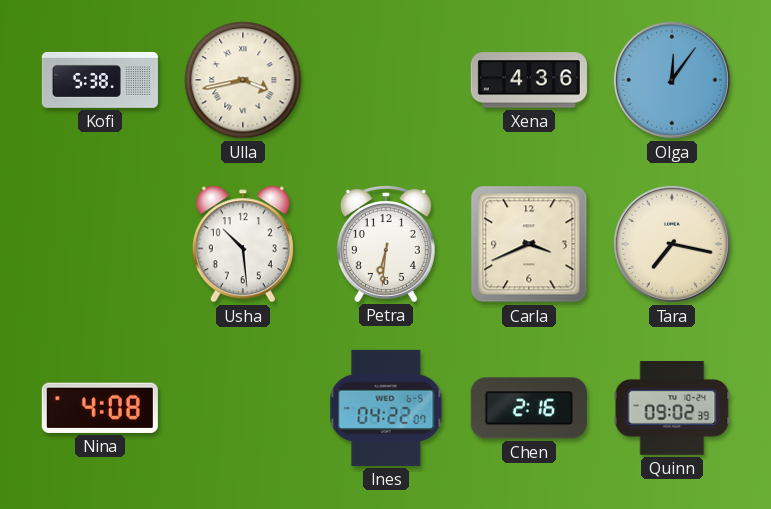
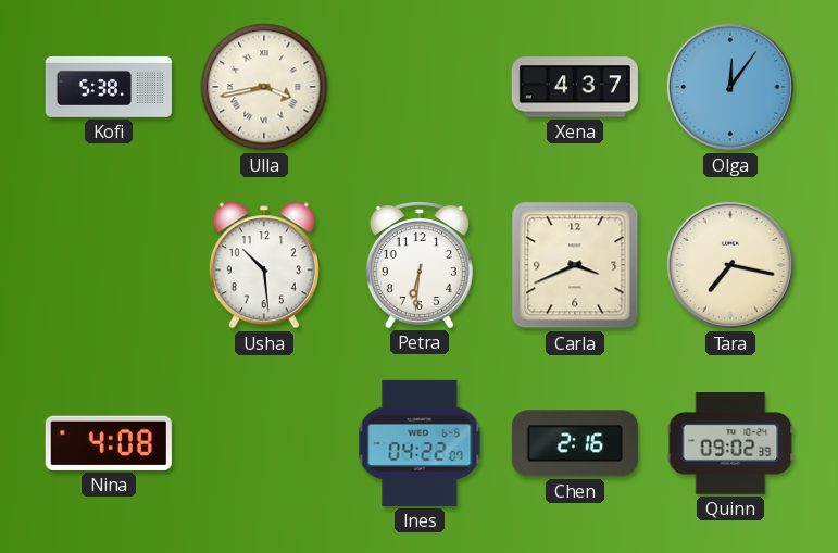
Xena: 4:36 -> 4:37 (575, 87)
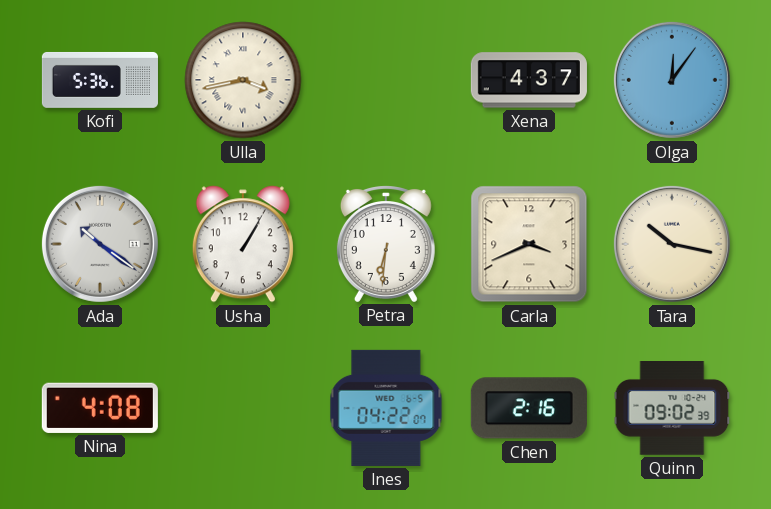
Kofi: 5:38 -> 5:36 (100, 80)
Ada: none -> 10:21 (100, 244)
Usha: 10:29 -> 1:05 (243, 244)
Tara: 7:17 -> 10:17 (672, 244)
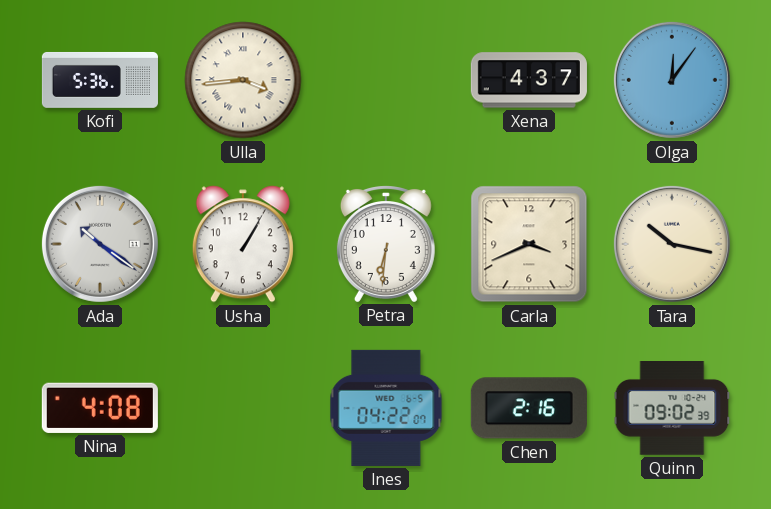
Ulla: 3:43 -> 3:44 (243, 80)
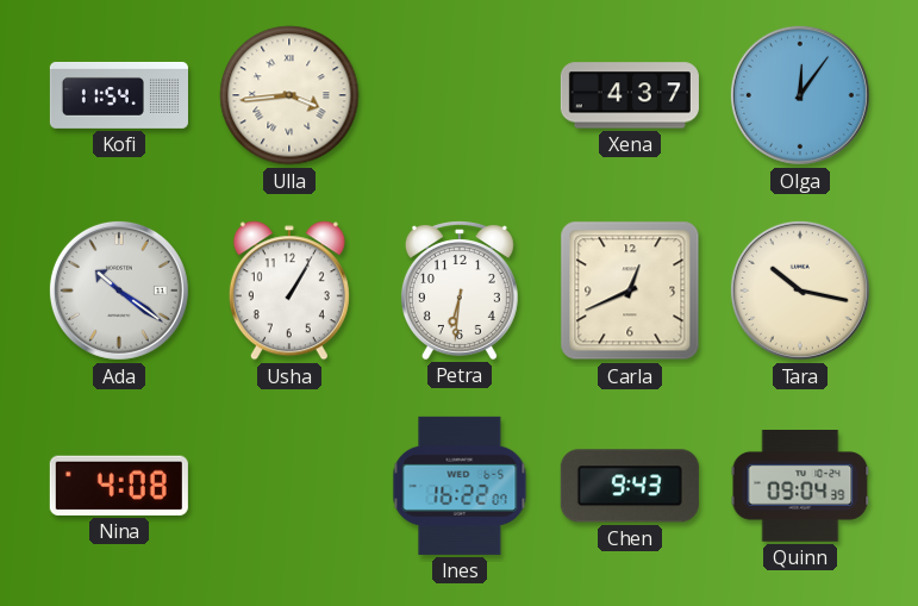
Kofi: 5:36 -> 11:54 (119, 95)
Carla: 3:41 -> 12:41 (630, 290)
Ines: 04:22 -> 16:22 (460, 486)
Chen: 2:16 -> 9:43 (630, 486)
Quinn: 09:02 -> 09:04 (800, 487)
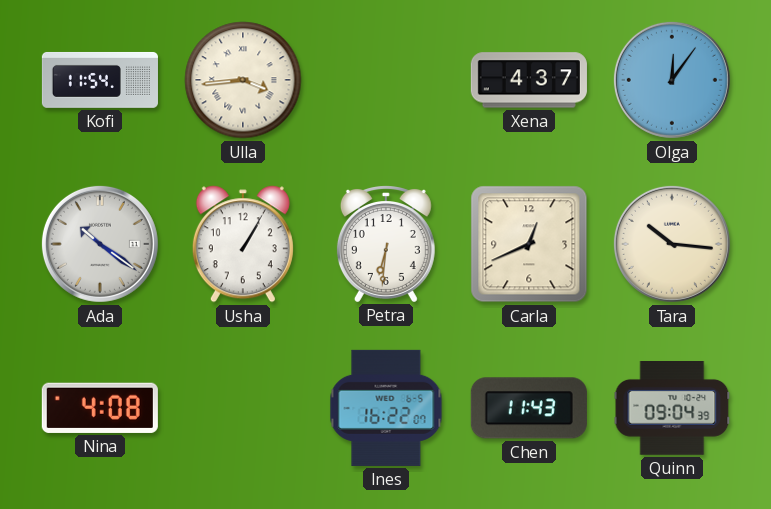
Tara: 10:17 -> 10:16 (672, 244)
Chen: 9:43 -> 11:43 (529, 408)
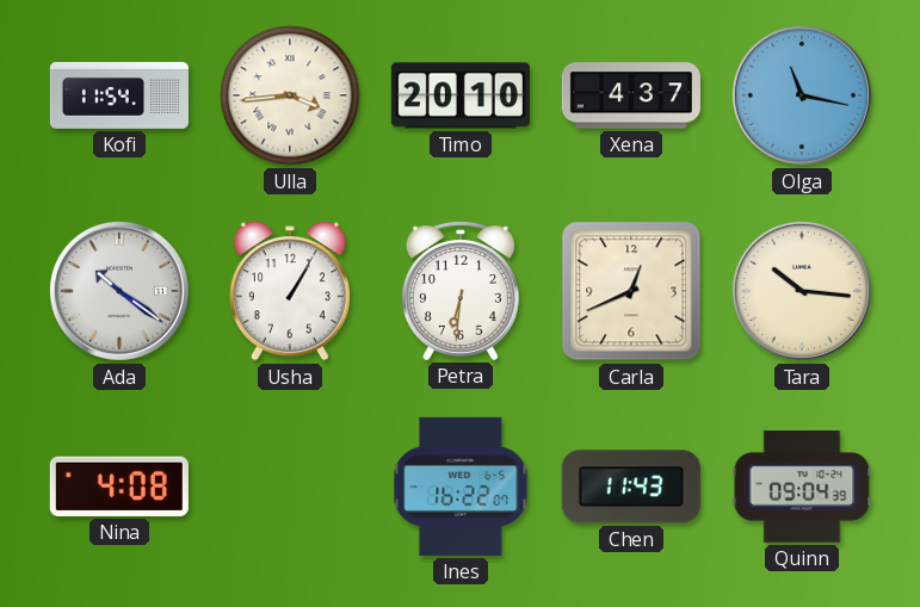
Timo: none -> 20:10 (461, 95)
Olga: 12:06 -> 11:17 (802, 95)
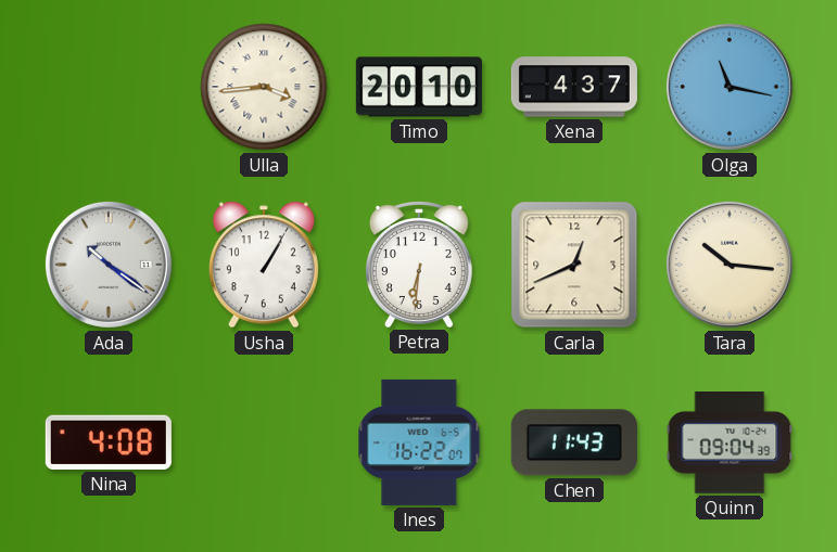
Kofi: 11:54 -> none (119, 95)
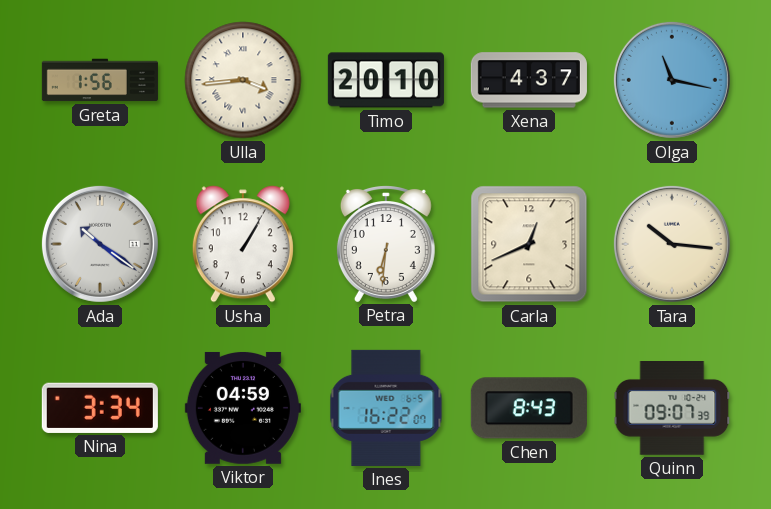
Greta: none -> 1:56 (100, 80)
Nina: 4:08 -> 3:34 (100, 408)
Viktor: none -> 04:59 (243, 408)
Chen: 11:43 -> 8:43 (529, 408)
Quinn: 09:04 -> 09:07 (672, 409)
